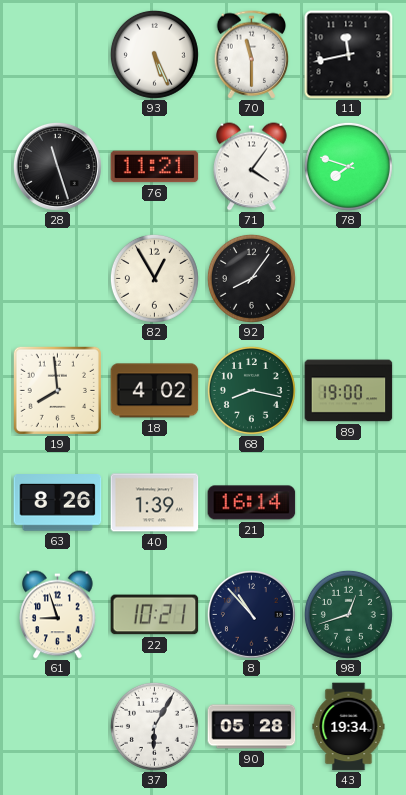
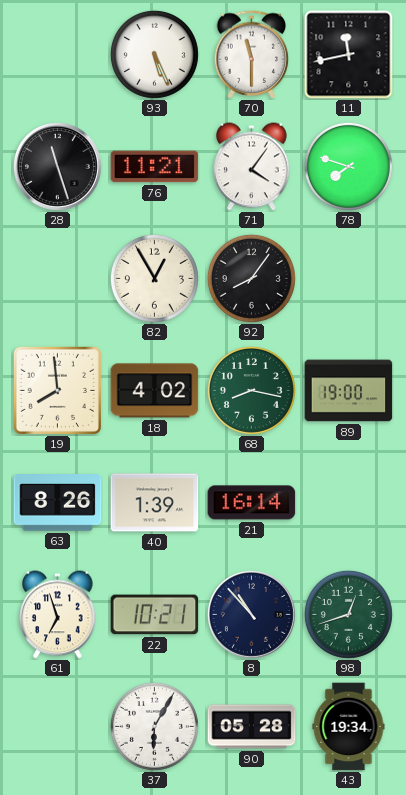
61: 8:57 -> 6:57 (58, 615)
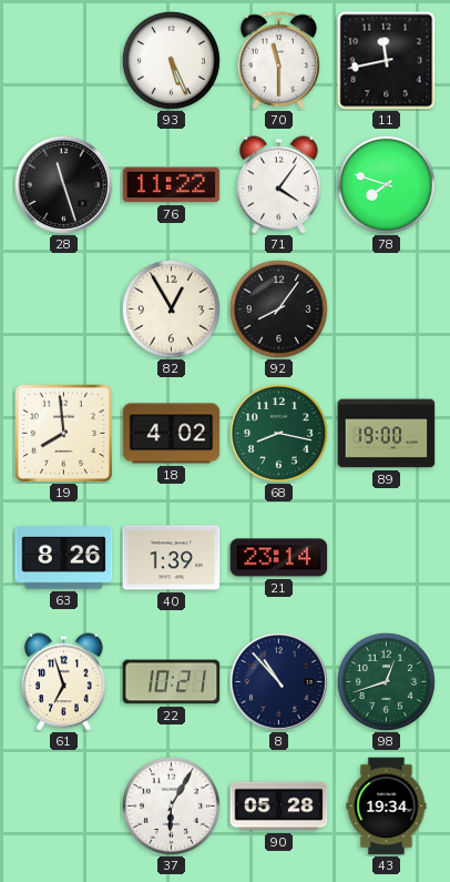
76: 11:21 -> 11:22 (172, 185)
21: 16:14 -> 23:14 (279, 558)
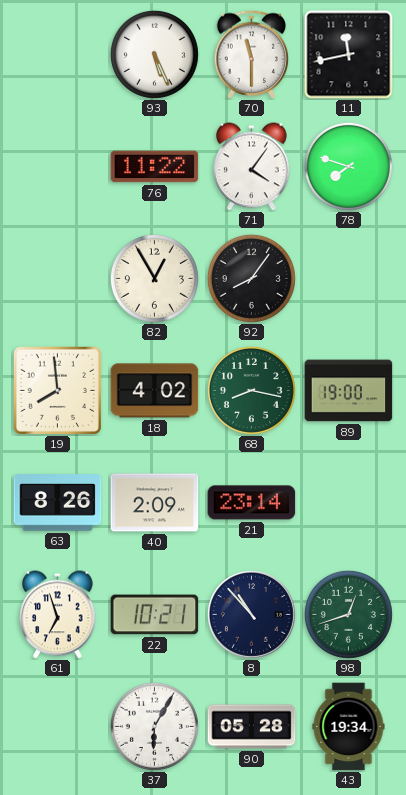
28: 11:27 -> none (63, 184)
40: 1:39 -> 2:09 (155, 503)
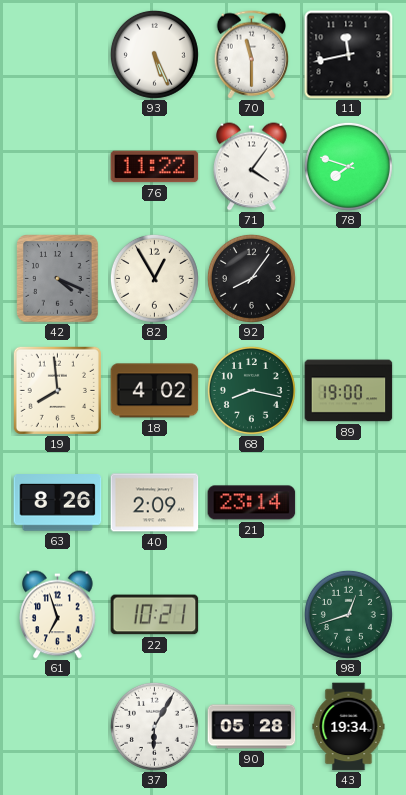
42: none -> 4:19 (58, 279)
8: 10:53 -> none (251, 614)
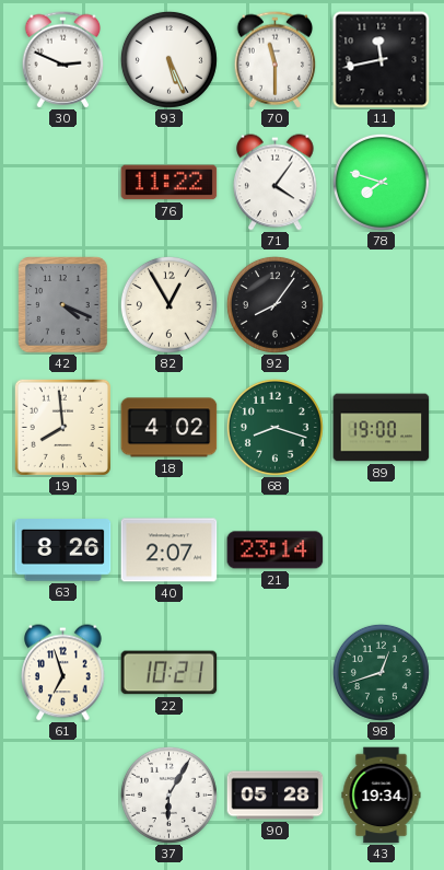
30: none -> 2:49 (63, 60)
68: 8:17 -> 8:18 (274, 427)
40: 2:09 -> 2:07 (170, 550)
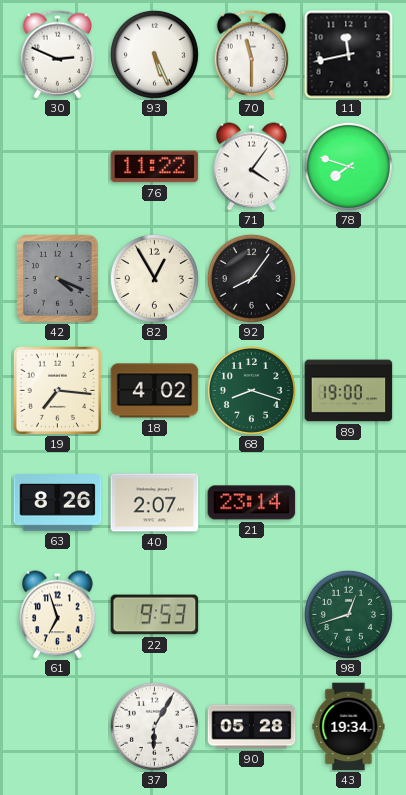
19: 7:59 -> 7:16 (57, 390)
22: 10:21 -> 9:53 (155, 615)
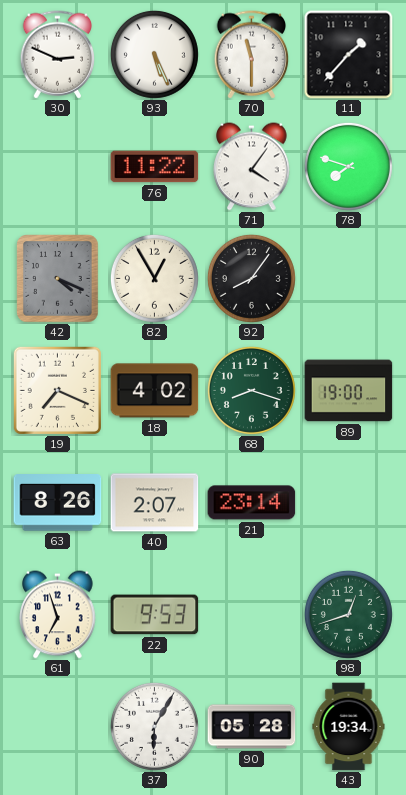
11: 11:43 -> 1:37 (349, 55)
19: 7:16 -> 7:19 (57, 390)
